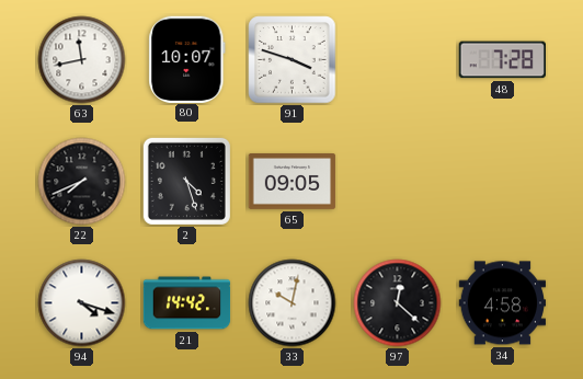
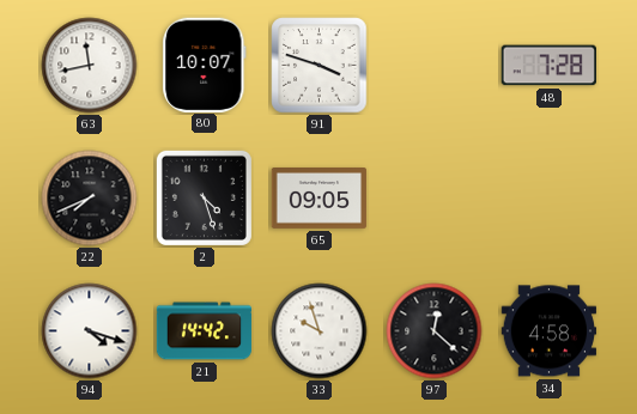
33: 10:02 -> 9:57 (320, 331)
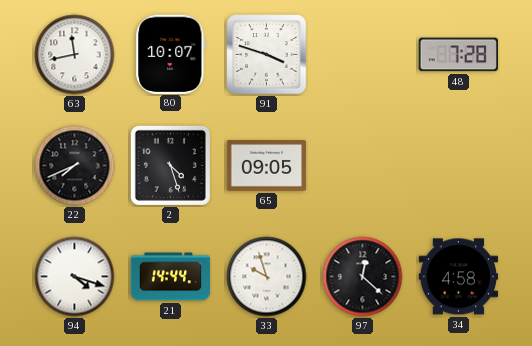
21: 14:42 -> 14:44 (171, 277)
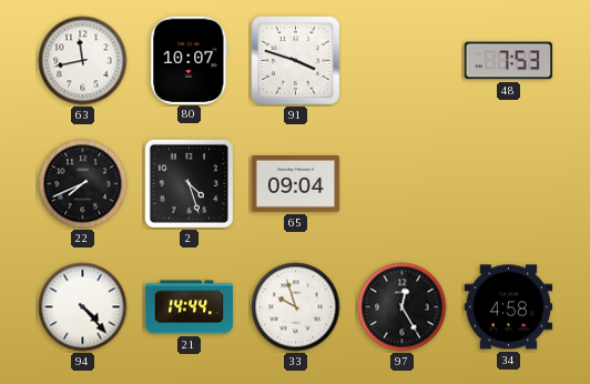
48: 7:28 -> 7:53 (508, 61)
65: 09:05 -> 09:04 (296, 184)
94: 4:18 -> 4:23 (83, 307)
97: 12:22 -> 12:25 (403, 307)
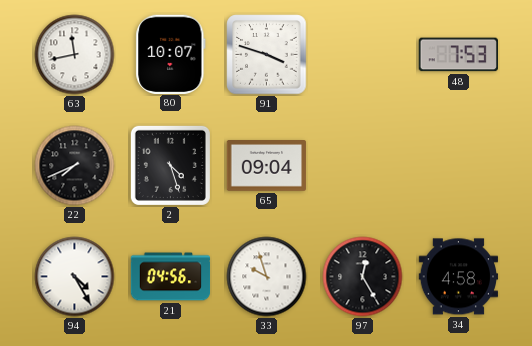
94: 4:23 -> 4:25 (75, 277)
21: 14:44 -> 04:56 (171, 277)
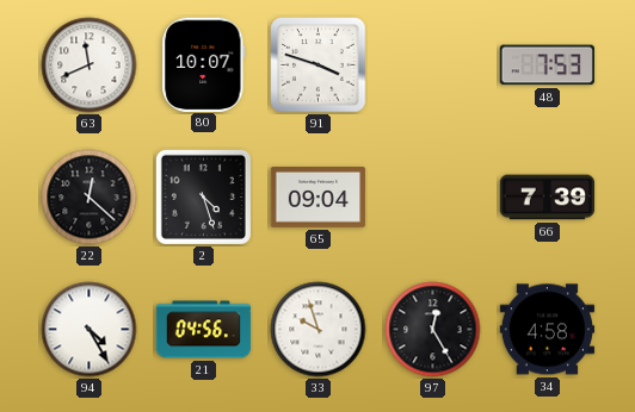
63: 11:43 -> 11:41 (90, 65)
22: 7:41 -> 12:22 (90, 198)
66: none -> 7:39 (548, 198)
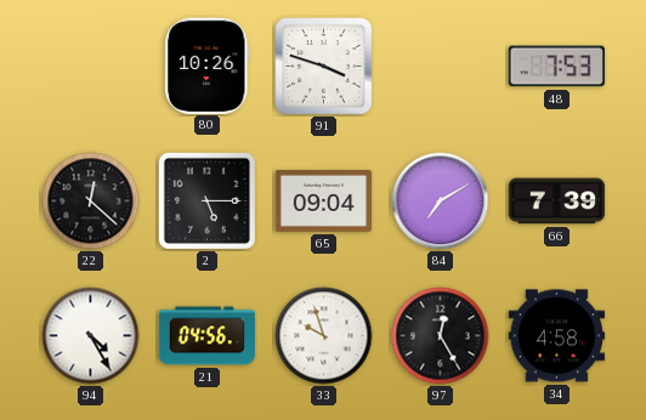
63: 11:41 -> none (90, 65)
80: 10:07 -> 10:26 (208, 66)
2: 4:27 -> 5:15 (206, 200)
84: none -> 7:10 (441, 202)
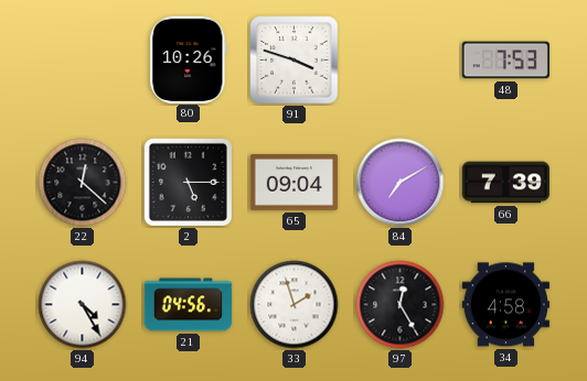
33: 9:57 -> 1:57 (295, 305)
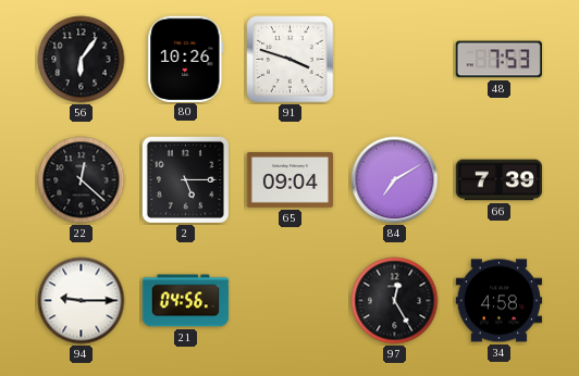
56: none -> 6:06 (82, 60)
94: 4:25 -> 9:15 (82, 301)
33: 1:57 -> none (295, 305)
